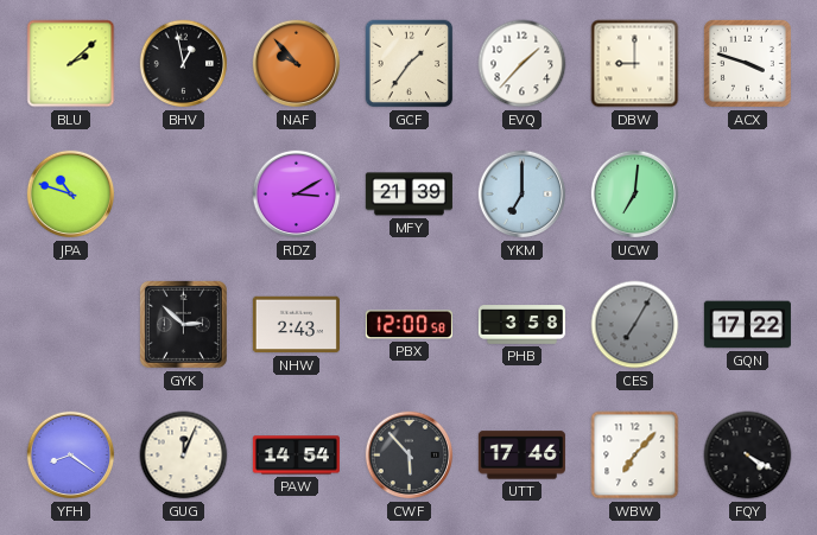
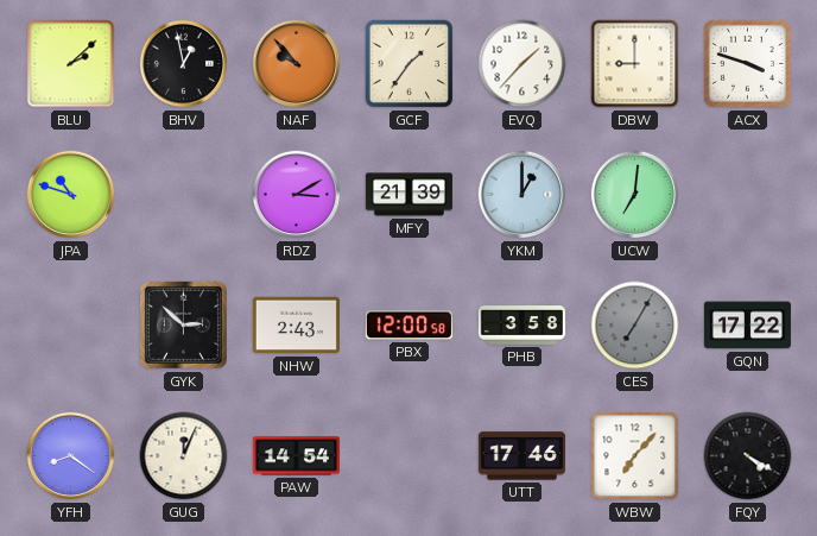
YKM: 7:00 -> 1:00 (522, 195)
CWF: 5:53 -> none (410, 456)
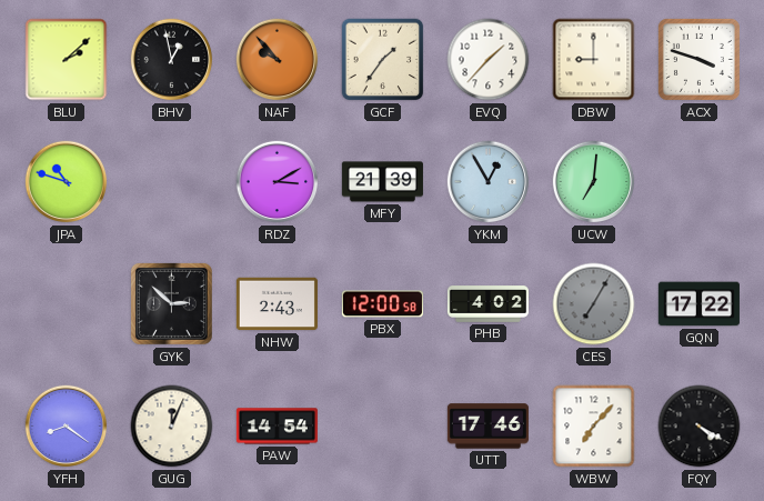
YKM: 1:00 -> 12:55 (489, 182)
PHB: 3:58 -> 4:02 (487, 304)
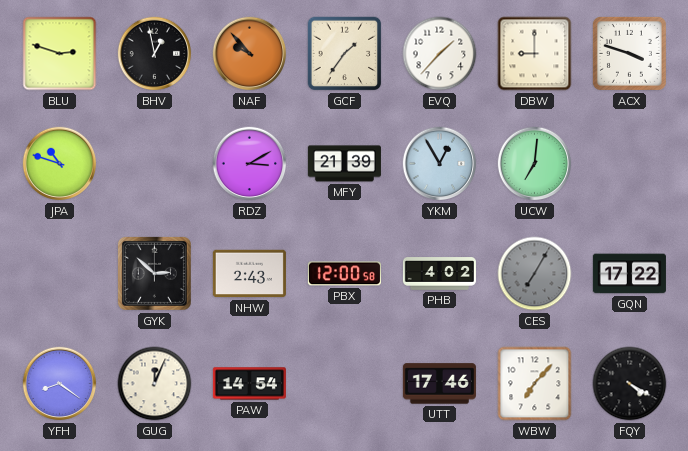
BLU: 2:08 -> 2:48 (60, 54)
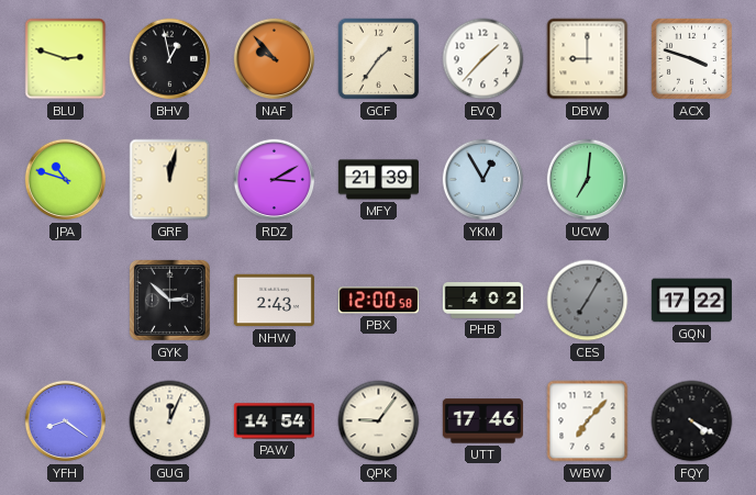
GRF: none -> 12:02 (170, 180)
QPK: none -> 9:06 (379, 421)
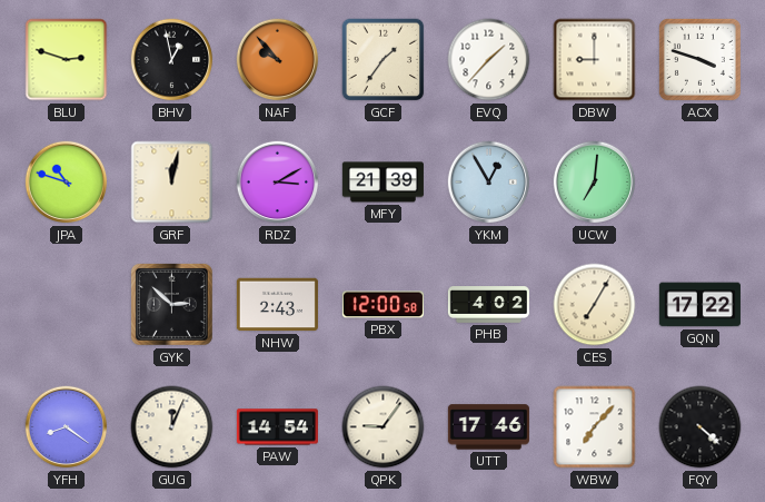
CES dial: grey -> cream (595, 305)
FQY: 4:20 -> 4:22 (701, 427)
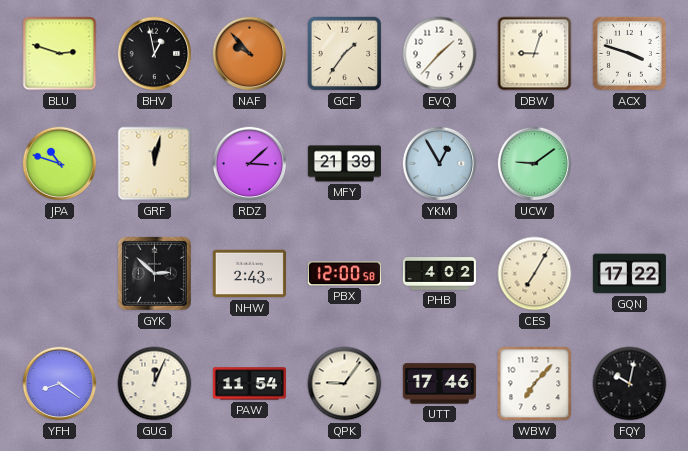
DBW: 9:00 -> 9:03 (535, 54)
RDZ: 3:10 -> 3:08 (250, 164)
UCW: 7:01 -> 9:09 (535, 164)
PAW: 14:54 -> 11:54 (249, 384)
FQY: 4:22 -> 10:02 (630, 384)
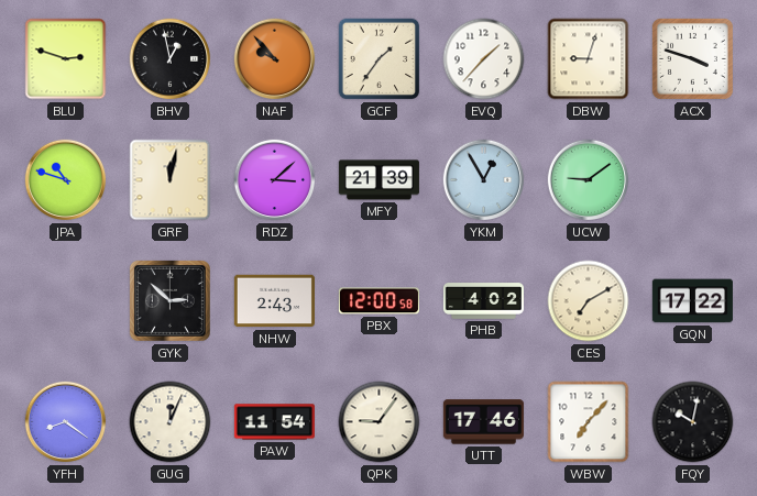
CES: 7:05 -> 7:10 (589, 301)
